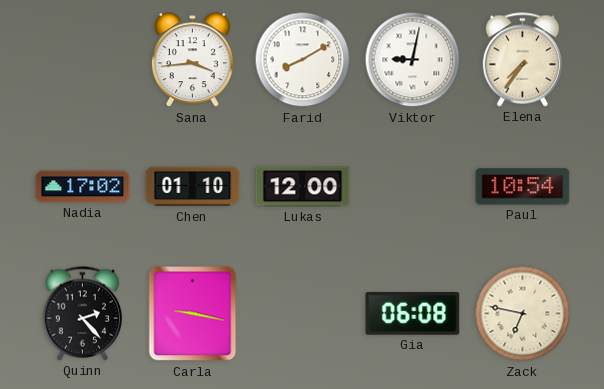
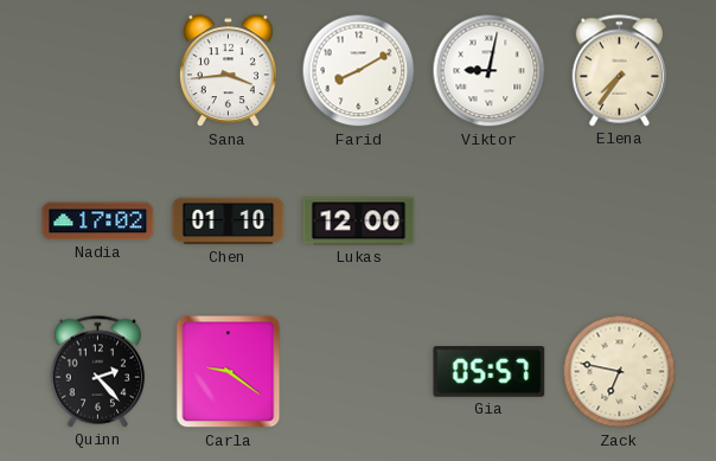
Paul: 10:54 -> none (523, 187)
Carla: 9:17 -> 9:21 (229, 372)
Gia: 06:08 -> 05:57 (490, 372)
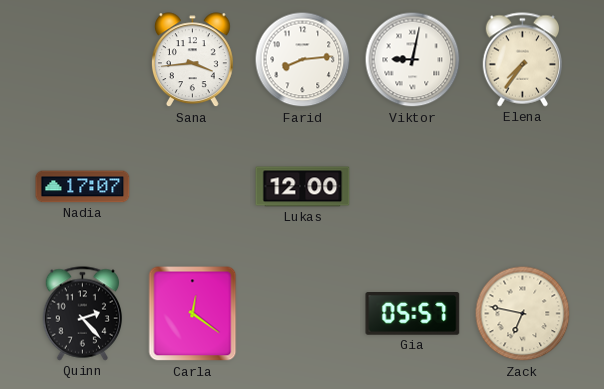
Farid: 8:10 -> 8:14 (303, 60)
Nadia: 17:02 -> 17:07 (83, 187)
Chen: 01:10 -> none (229, 222)
Carla: 9:21 -> 12:21 (193, 314)
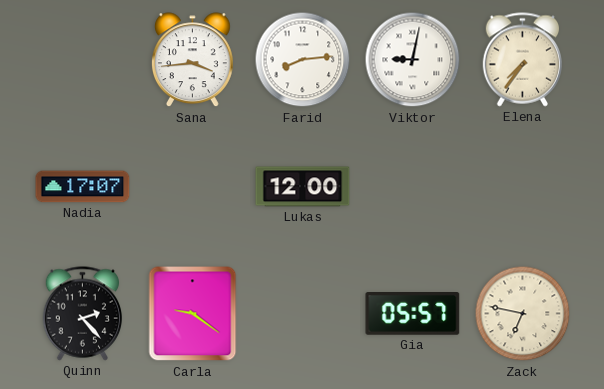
Carla: 12:21 -> 9:21 (193, 314)
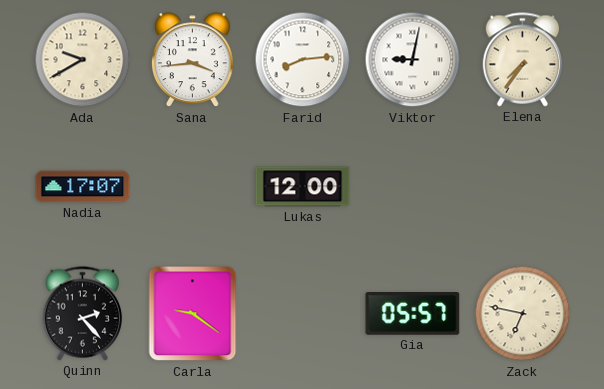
Ada: none -> 9:40 (83, 60)
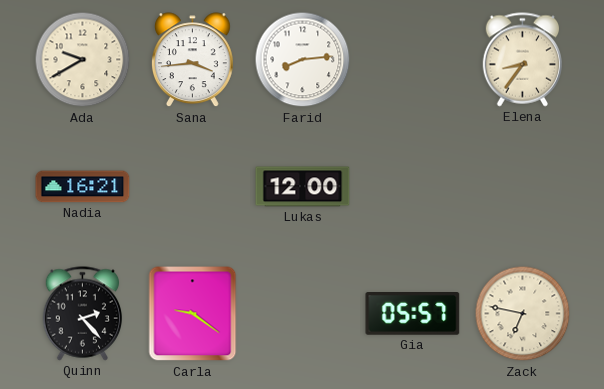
Viktor: 9:02 -> none (413, 60)
Elena: 7:36 -> 8:36 (522, 60)
Nadia: 17:07 -> 16:21 (83, 187)
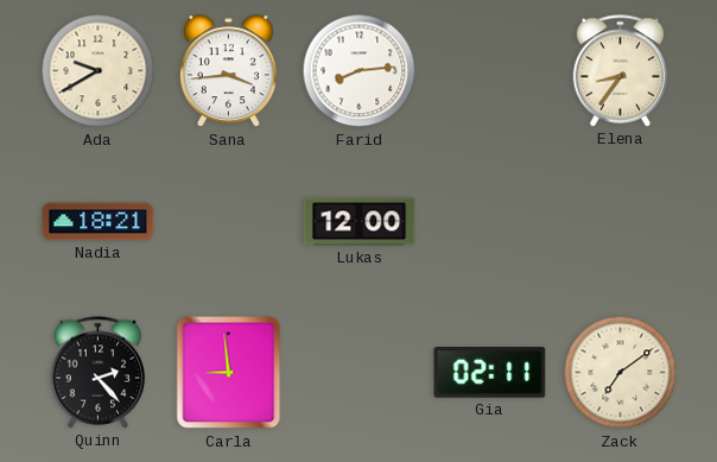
Nadia: 16:21 -> 18:21 (99, 222)
Carla: 9:21 -> 8:59 (229, 373)
Gia: 05:57 -> 02:11 (490, 373)
Zack: 6:47 -> 7:09 (621, 373)
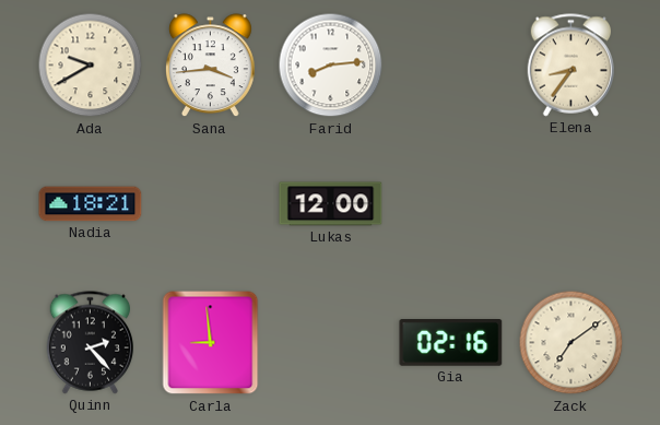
Gia: 02:11 -> 02:16 (451, 343)
